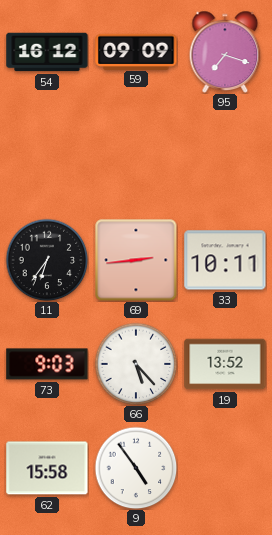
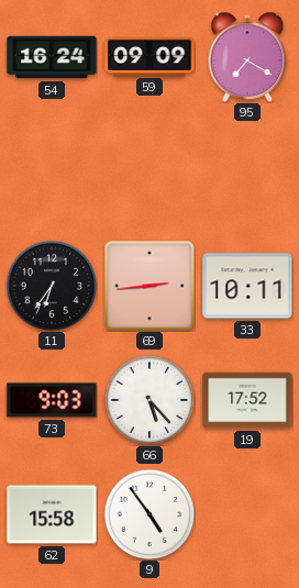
54: 16:12 -> 16:24 (52, 57)
95: 7:18 -> 7:20 (247, 57)
19: 13:52 -> 17:52 (247, 400)
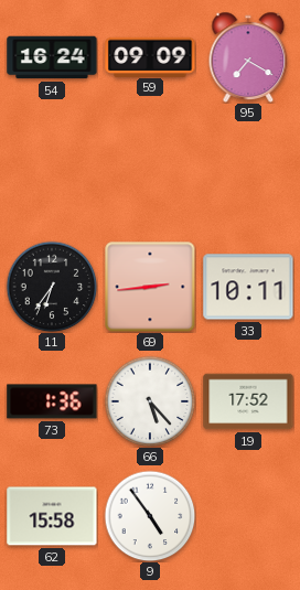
73: 9:03 -> 1:36 (52, 401)
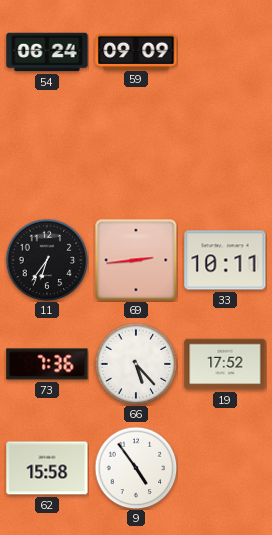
54: 16:24 -> 06:24 (47, 52)
95: 7:20 -> none (248, 57)
73: 1:36 -> 7:36 (47, 364)
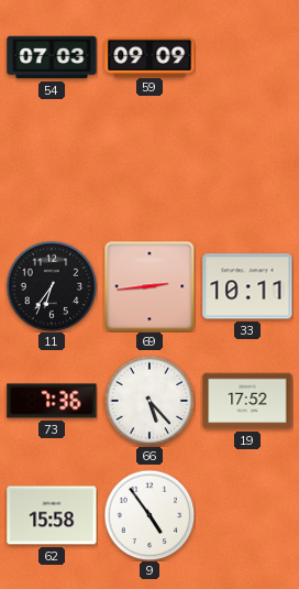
54: 06:24 -> 07:03 (52, 57)
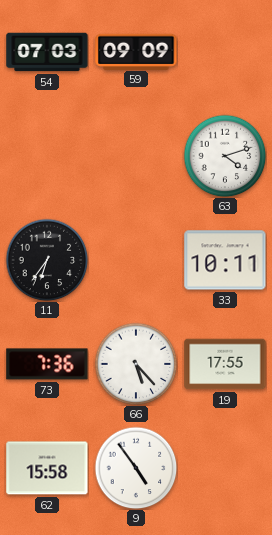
63: none -> 4:12 (225, 156)
69: 2:44 -> none (149, 286)
19: 17:52 -> 17:55 (225, 364)
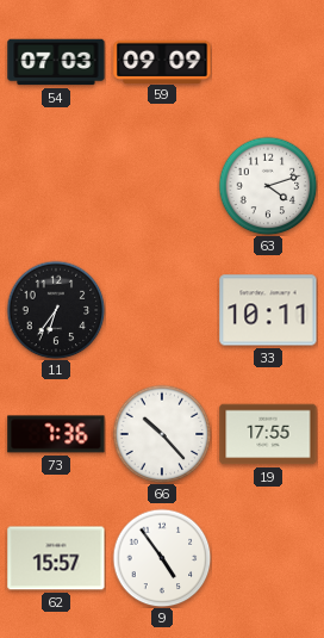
66: 5:23 -> 10:23 (162, 434)
62: 15:58 -> 15:57 (56, 558)
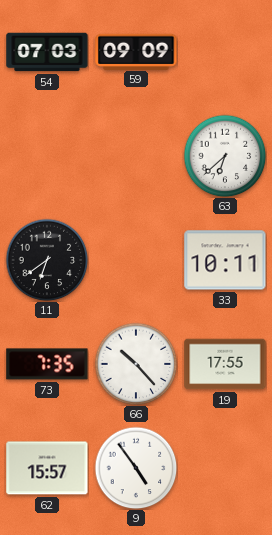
63: 4:12 -> 6:38 (225, 156)
11: 6:36 -> 6:39 (47, 260)
73: 7:36 -> 7:35 (47, 364)
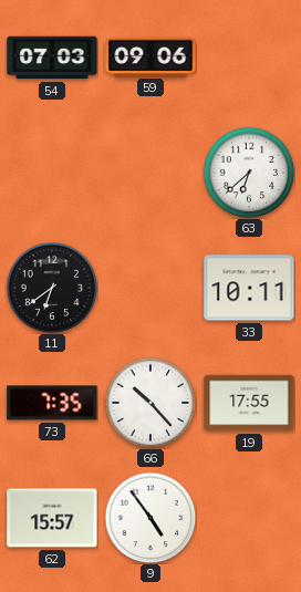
59: 09:09 -> 09:06 (150, 56)
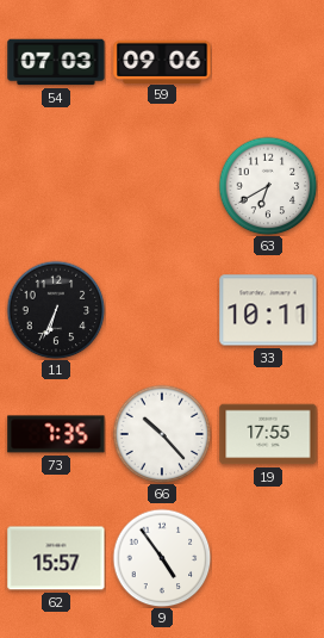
63: 6:38 -> 6:40 (268, 186)
11: 6:39 -> 6:34 (56, 310)
